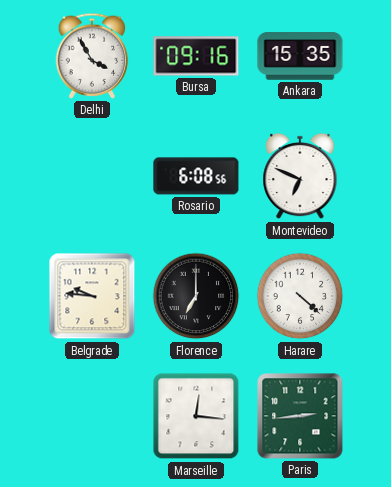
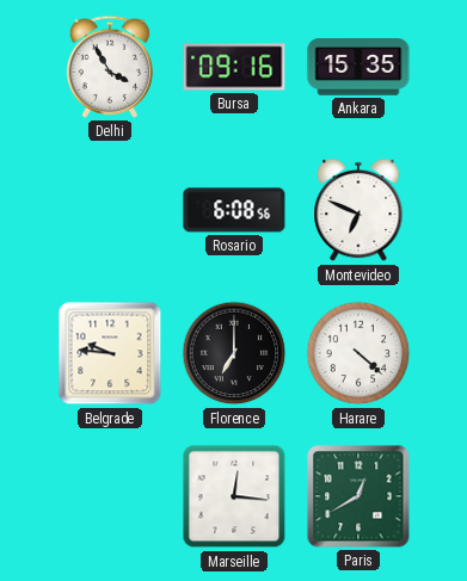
Paris: 2:44 -> 12:40 (358, 496)
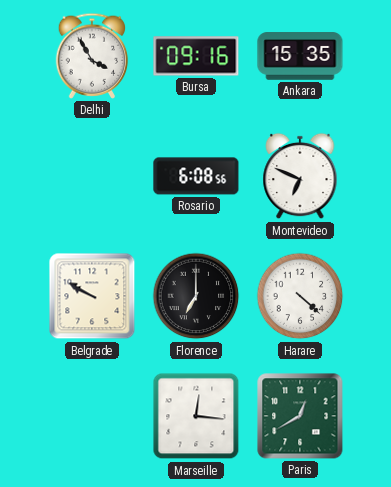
Belgrade: 9:46 -> 9:50 (92, 296)
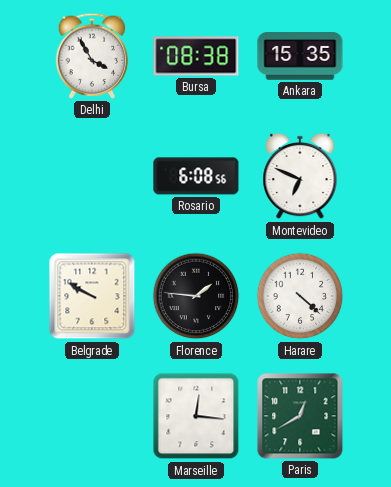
Bursa: 09:16 -> 08:38 (196, 56)
Florence: 7:00 -> 1:46 (196, 296)
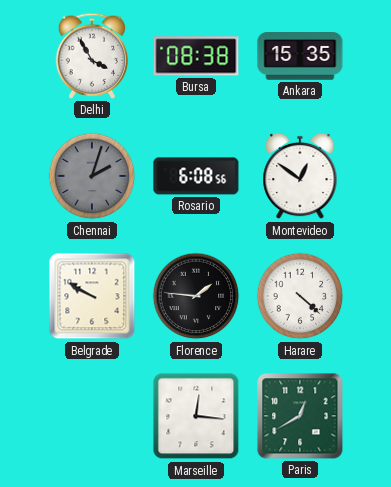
Chennai: none -> 2:03 (92, 176)
Montevideo: 6:49 -> 12:51 (300, 176)
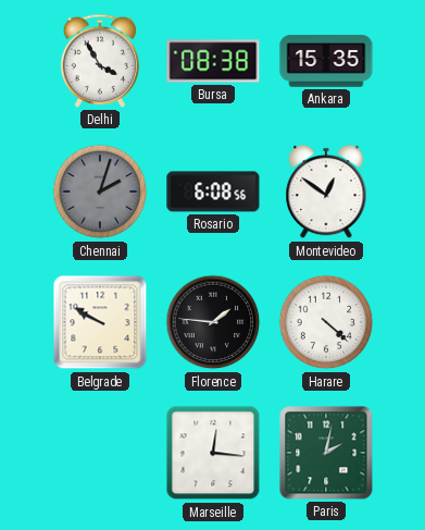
Paris: 12:40 -> 2:02 (326, 453)
